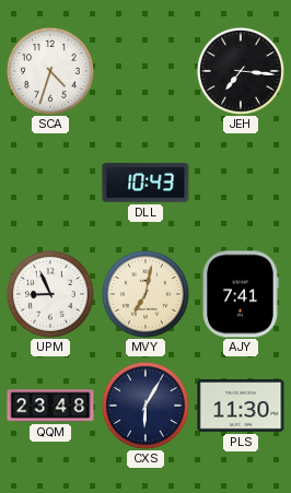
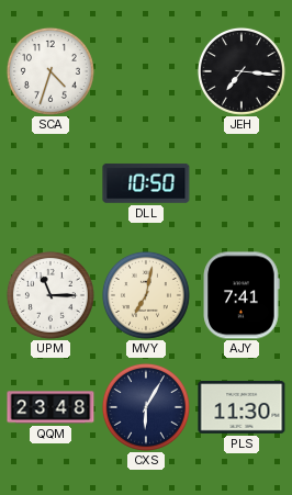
DLL: 10:43 -> 10:50 (146, 183)
UPM: 8:56 -> 11:15 (50, 295)
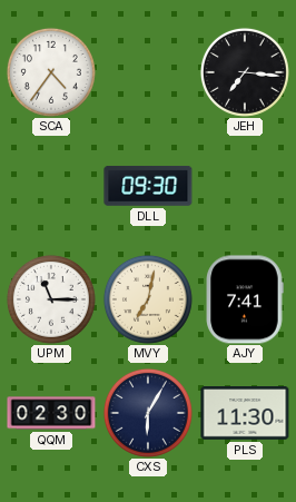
SCA: 4:33 -> 4:36 (51, 72)
DLL: 10:50 -> 09:30 (148, 186)
QQM: 23:48 -> 02:30 (51, 413)
